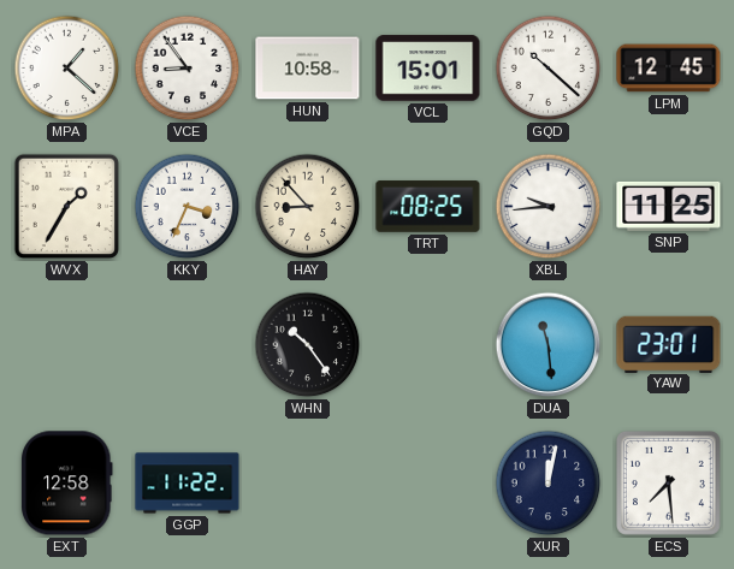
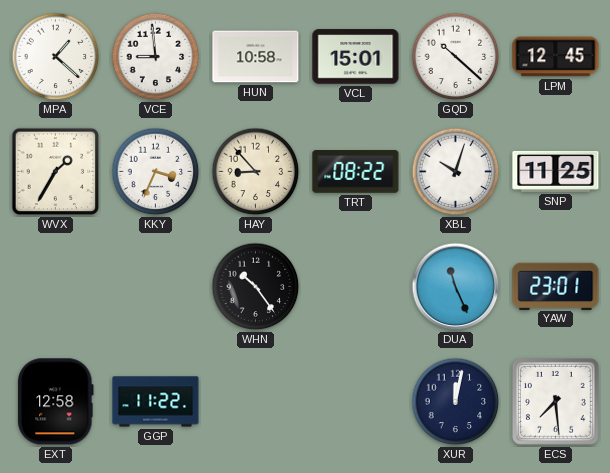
VCE: 8:54 -> 8:59 (156, 57)
TRT: 08:25 -> 08:22 (356, 172)
XBL: 9:44 -> 10:03 (456, 172)
DUA: 11:29 -> 11:26 (456, 287)
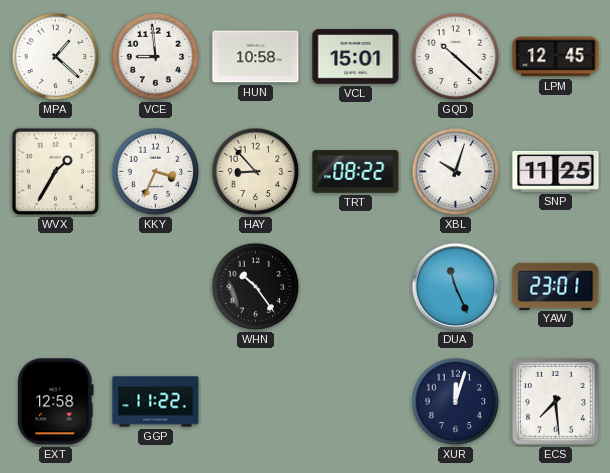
XUR: 12:02 -> 12:03 (456, 402)
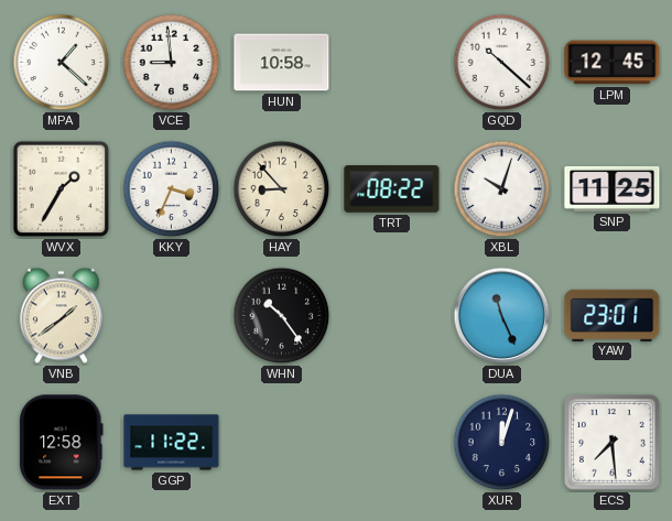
VCL: 15:01 -> none (356, 57)
VNB: none -> 1:39 (61, 316)
